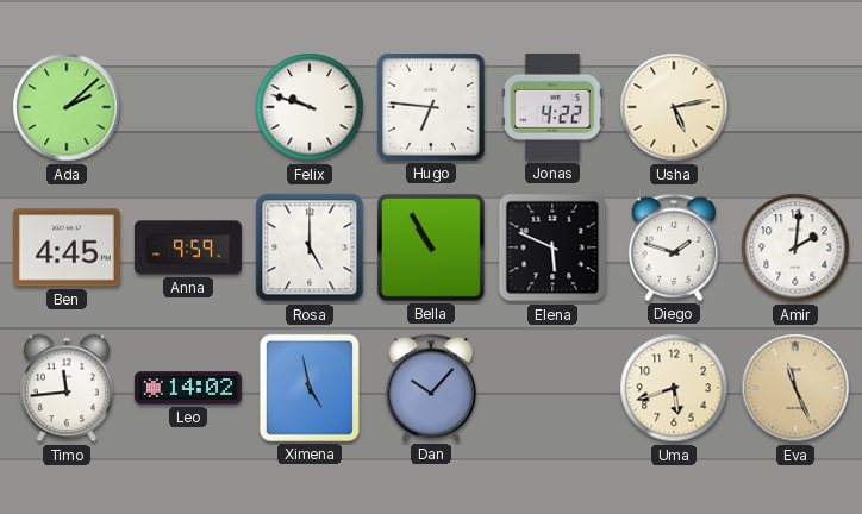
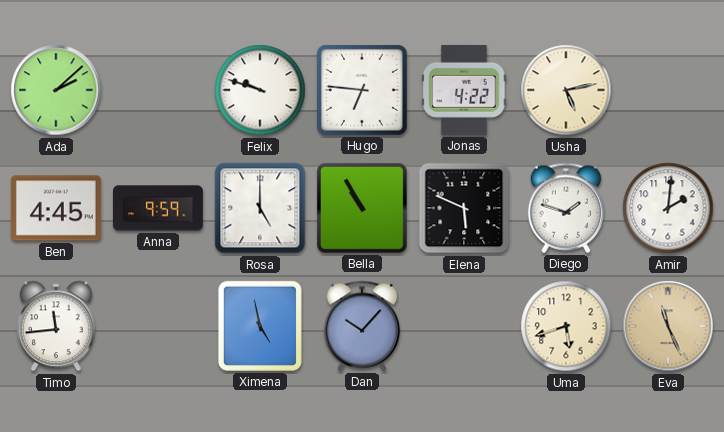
Leo: 14:02 -> none (188, 388)
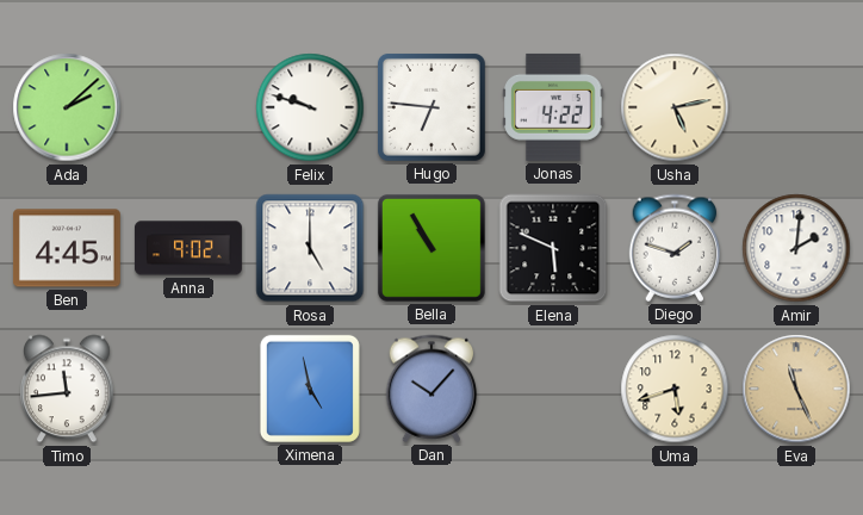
Anna: 9:59 -> 9:02 (188, 248)
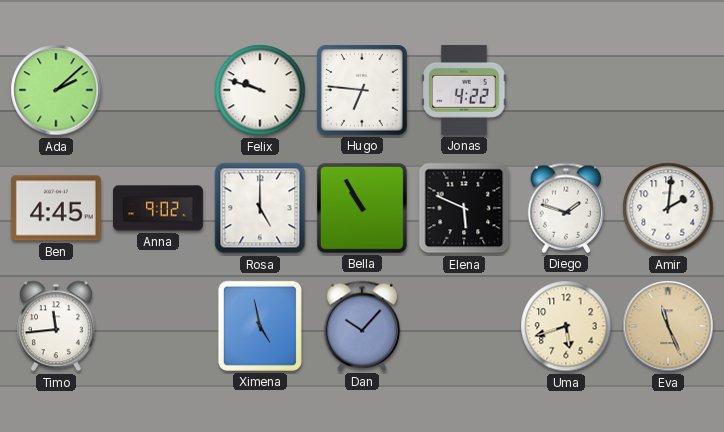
Usha: 5:13 -> none (675, 107)
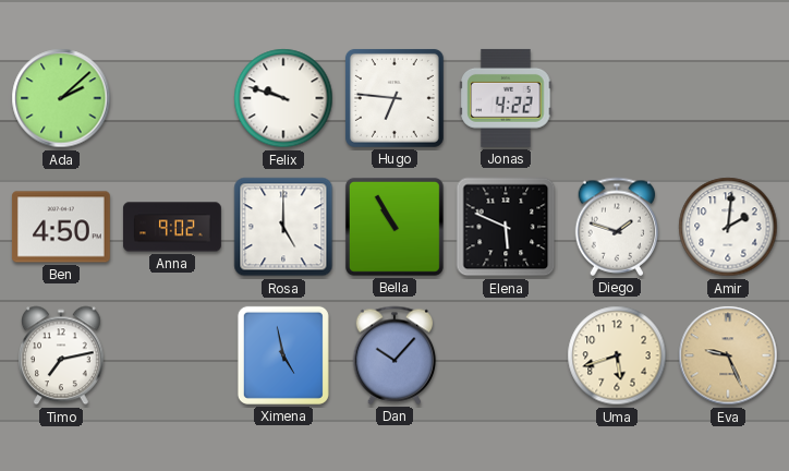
Ben: 4:45 -> 4:50 (61, 227)
Timo: 11:44 -> 7:13 (62, 355)
Eva: 11:26 -> 9:26 (728, 355)
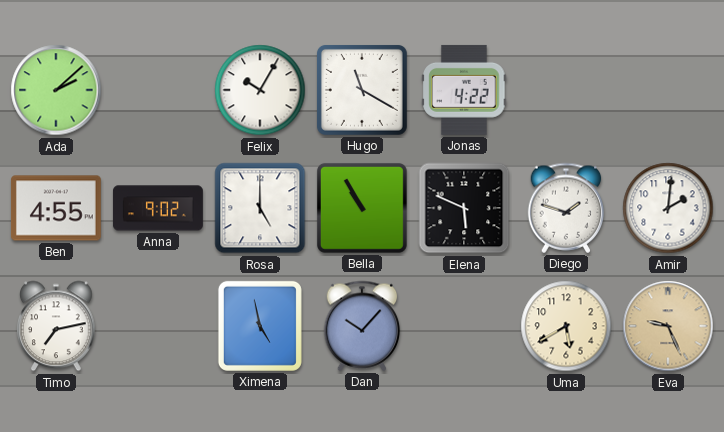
Felix: 9:48 -> 10:05 (260, 90)
Hugo: 6:46 -> 11:20 (362, 90)
Ben: 4:50 -> 4:55 (56, 208)
Uma: 5:42 -> 5:40 (566, 326)
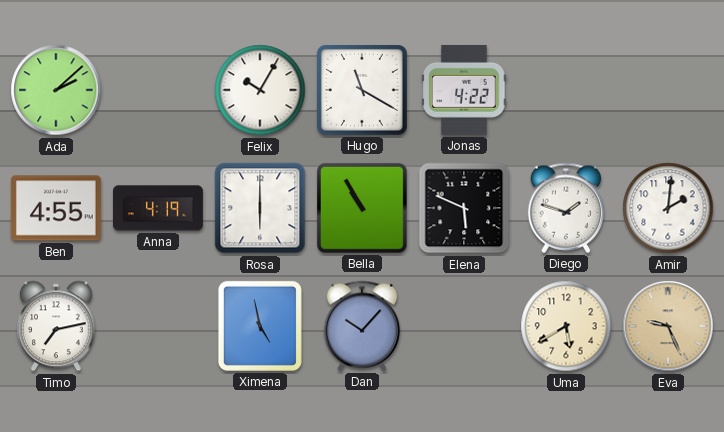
Anna: 9:02 -> 4:19 (158, 208)
Rosa: 5:00 -> 6:00 (260, 208)
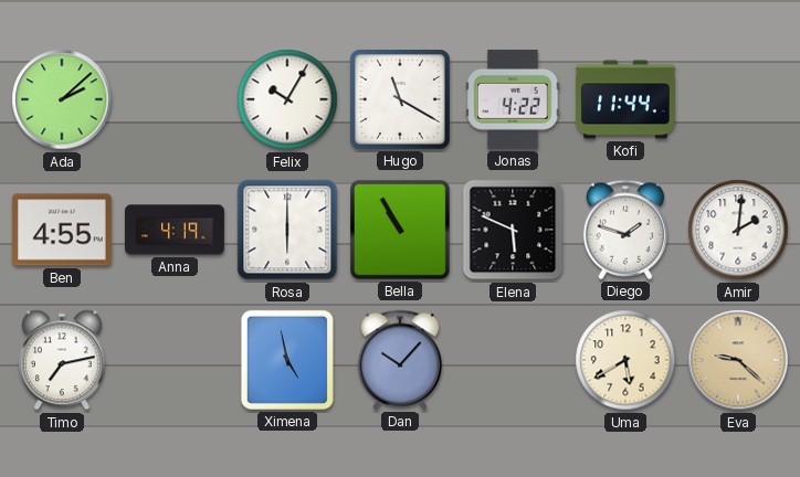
Kofi: none -> 11:44 (625, 99)
Eva: 9:26 -> 9:22 (738, 360)
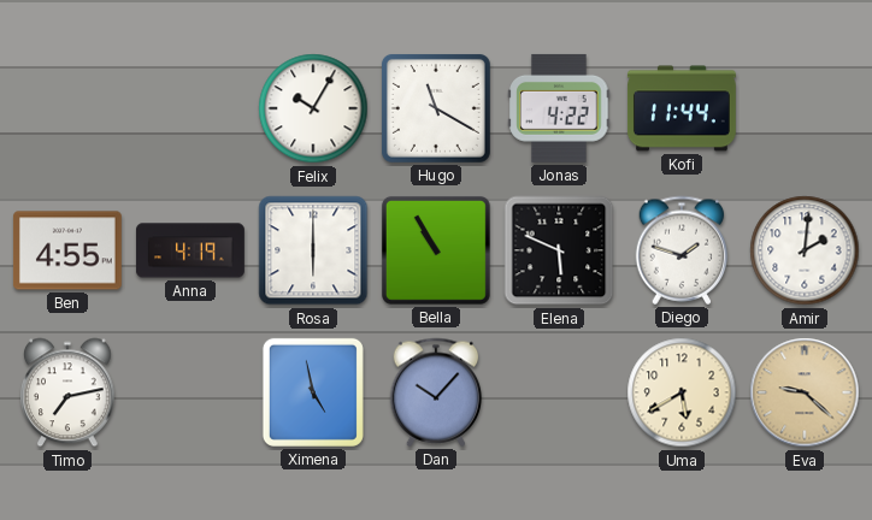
Ada: 2:08 -> none (62, 99)
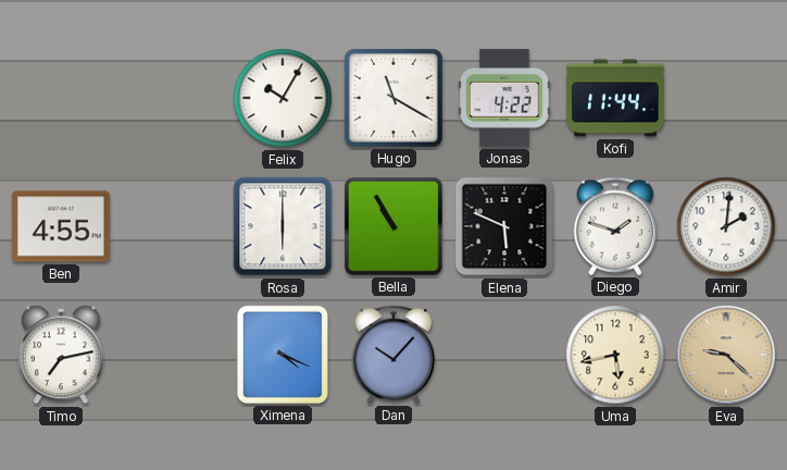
Anna: 4:19 -> none (190, 250)
Ximena: 4:58 -> 4:19 (283, 355)
Uma: 5:40 -> 5:43 (615, 355)
